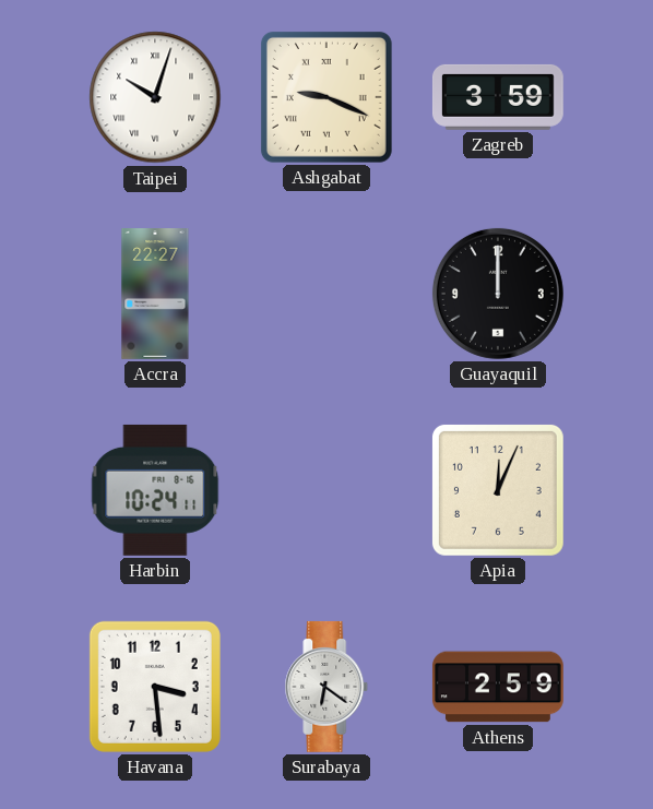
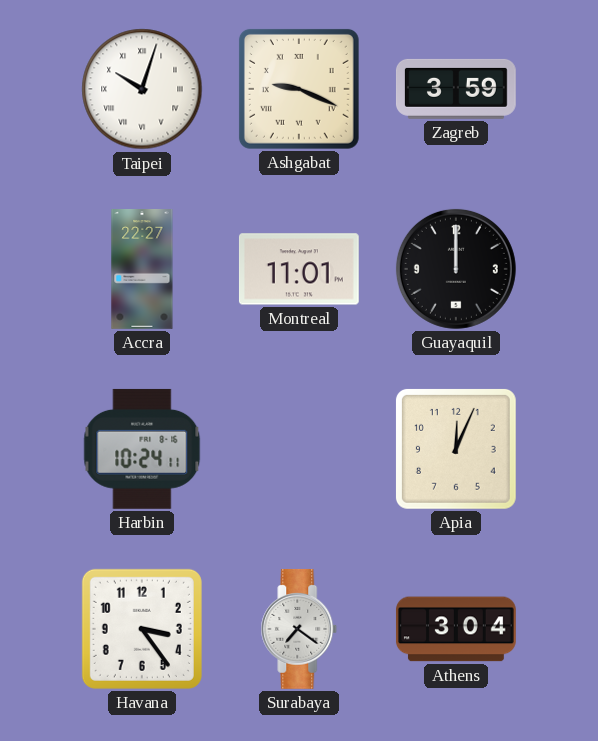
Montreal: none -> 11:01 (299, 269)
Havana: 3:29 -> 3:24 (142, 629)
Surabaya: 6:21 -> 7:21 (299, 629)
Athens: 2:59 -> 3:04 (456, 629)
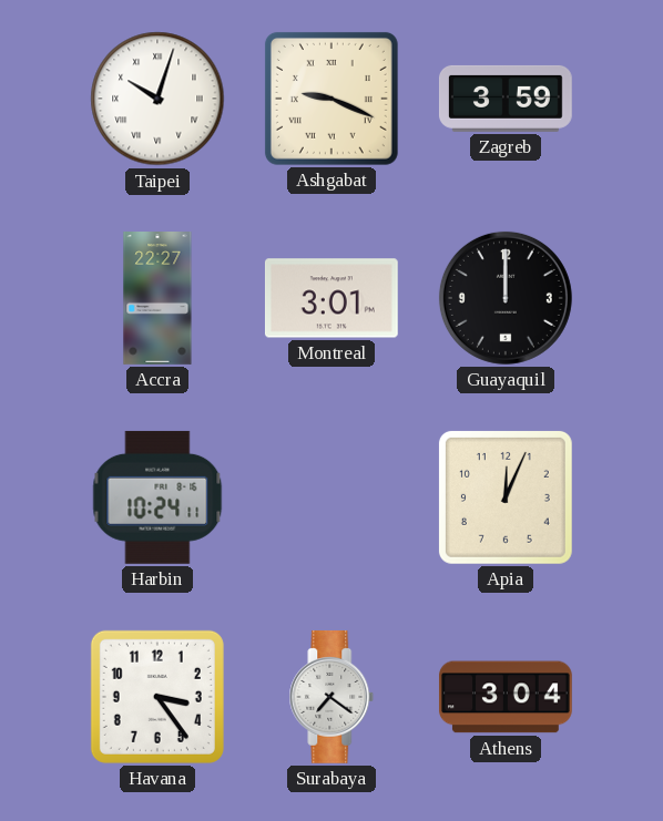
Montreal: 11:01 -> 3:01 (331, 298)
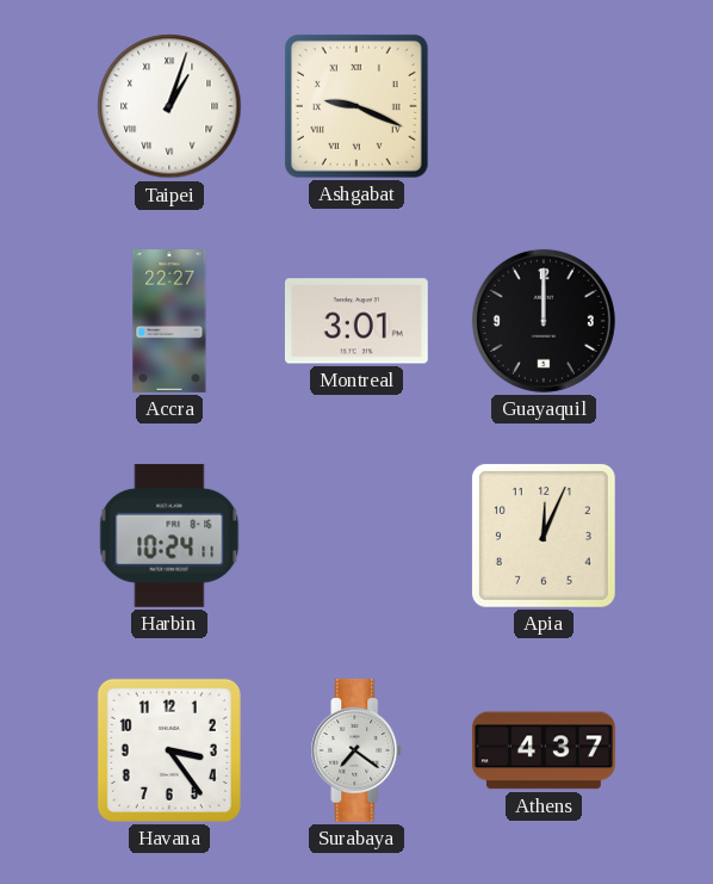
Taipei: 10:03 -> 1:03 (169, 106)
Zagreb: 3:59 -> none (506, 99)
Athens: 3:04 -> 4:37 (544, 750)
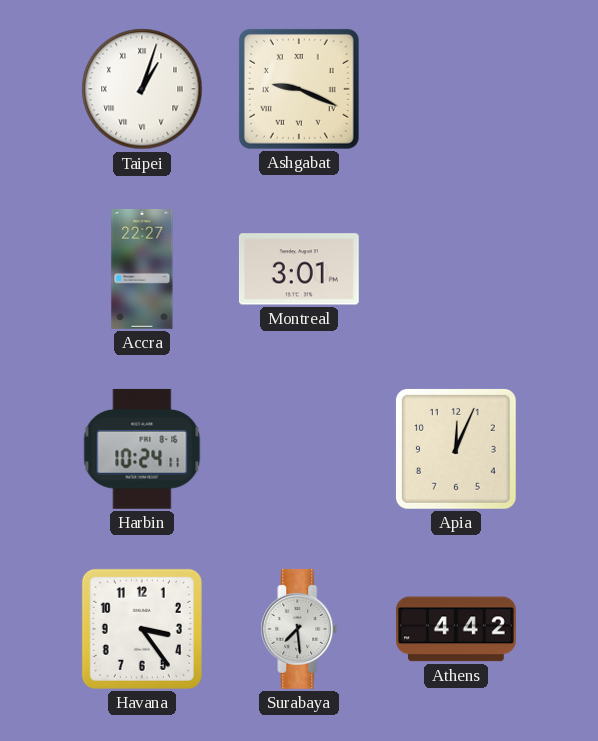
Guayaquil: 12:00 -> none (544, 321)
Surabaya: 7:21 -> 7:29 (299, 629)
Athens: 4:37 -> 4:42 (456, 629)
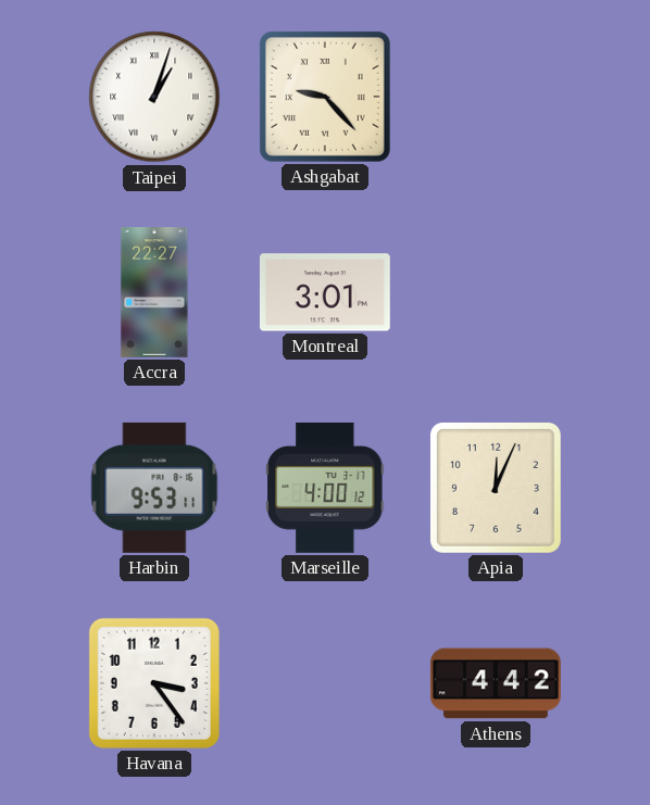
Ashgabat: 9:19 -> 9:23 (325, 97)
Harbin: 10:24 -> 9:53 (154, 488)
Marseille: none -> 4:00 (325, 488)
Surabaya: 7:29 -> none (299, 629)
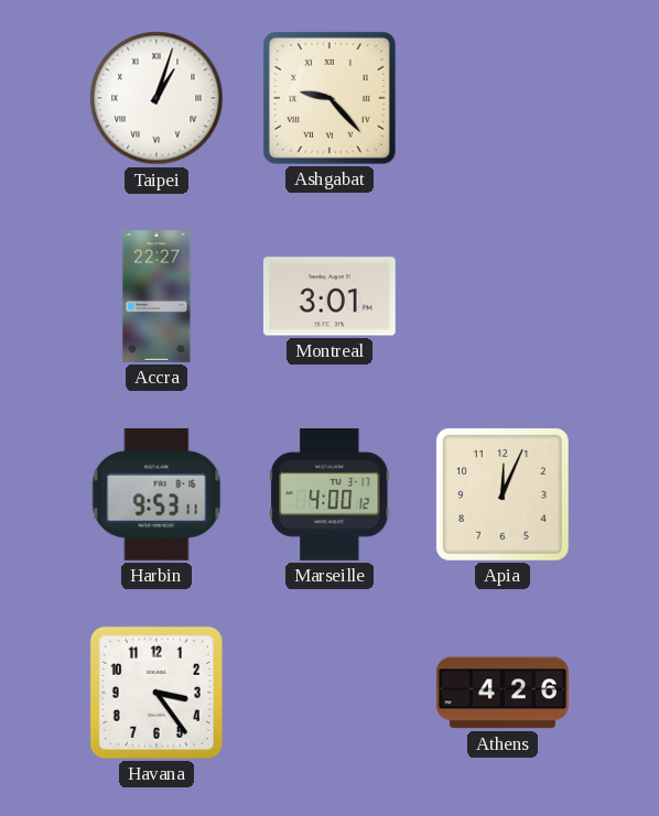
Athens: 4:42 -> 4:26 (503, 693)
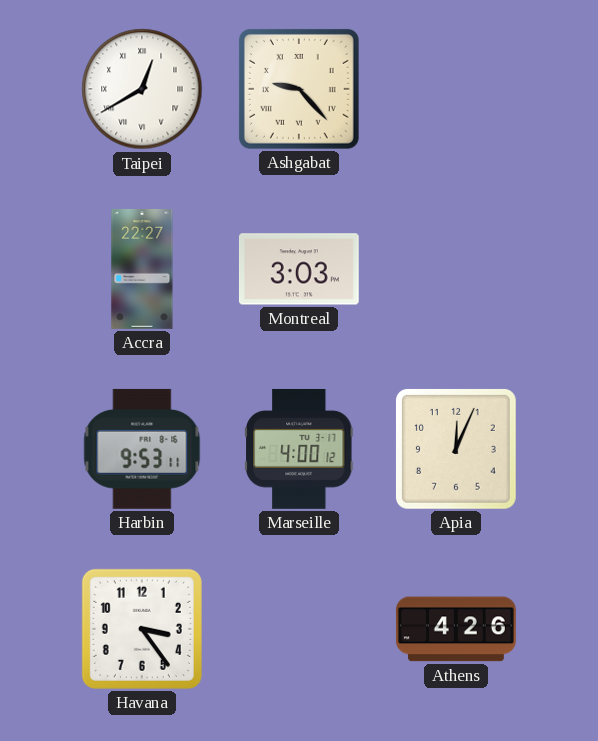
Taipei: 1:03 -> 12:40 (142, 89)
Montreal: 3:01 -> 3:03 (299, 269)
